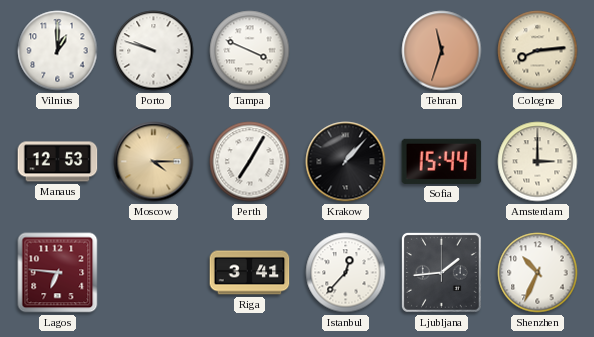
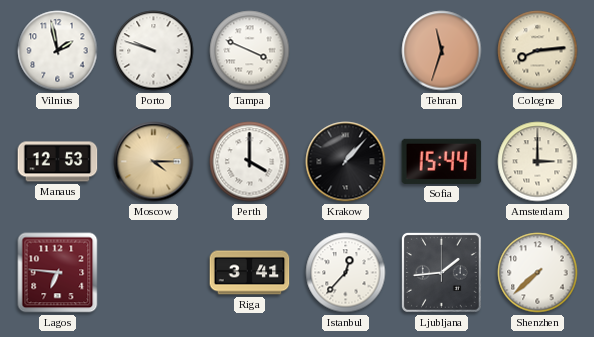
Vilnius: 1:00 -> 1:58 (58, 51)
Perth: 7:05 -> 4:00 (250, 162)
Shenzhen: 10:34 -> 7:38 (538, 273)
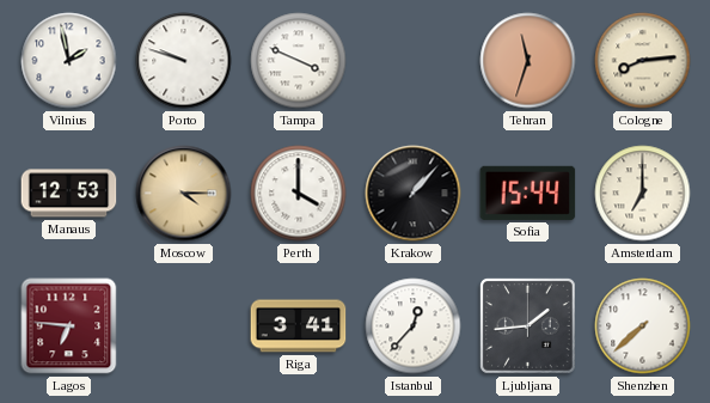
Amsterdam: 3:00 -> 7:00 (643, 194)
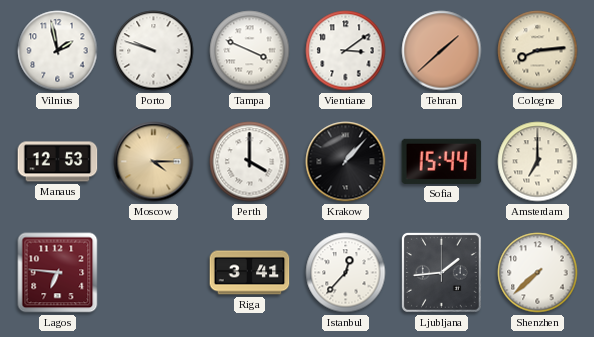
Vientiane: none -> 3:09 (346, 51)
Tehran: 11:33 -> 1:38 (442, 51)
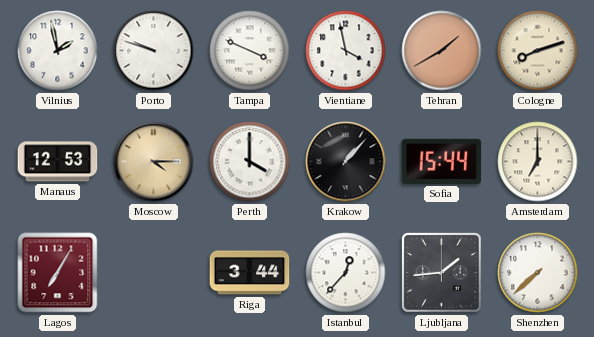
Vientiane: 3:09 -> 3:58 (346, 51)
Tehran: 1:38 -> 1:40 (442, 51)
Cologne: 8:14 -> 8:12 (538, 51)
Lagos: 6:46 -> 7:05 (58, 273)
Riga: 3:41 -> 3:44 (250, 273)
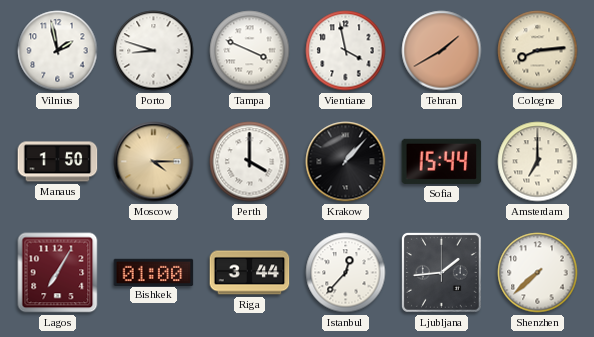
Porto: 9:48 -> 8:48 (154, 51)
Cologne: 8:12 -> 8:14 (538, 51)
Manaus: 12:53 -> 1:50 (58, 162)
Bishkek: none -> 01:00 (154, 272)
